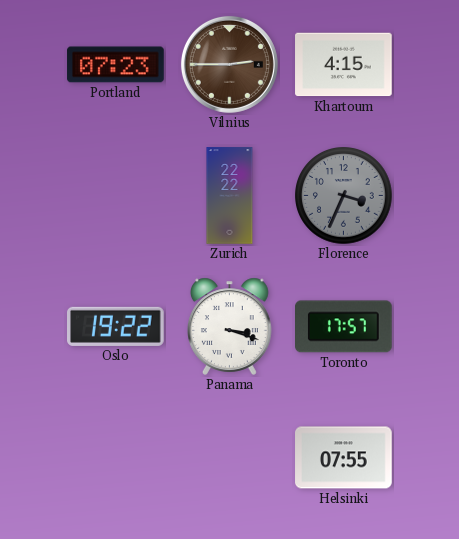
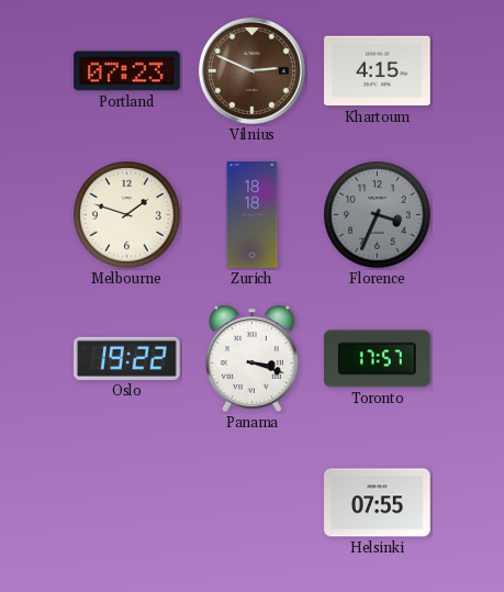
Vilnius: 2:45 -> 2:49 (251, 70)
Melbourne: none -> 1:48 (127, 215)
Zurich: 22:22 -> 18:18 (253, 215)
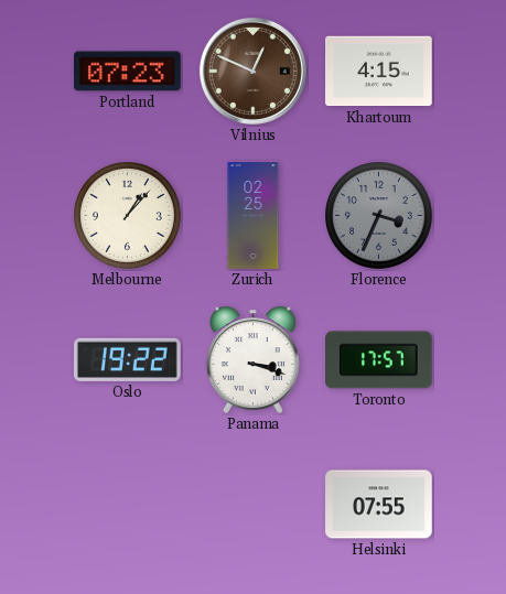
Vilnius: 2:49 -> 12:49 (252, 71)
Melbourne: 1:48 -> 1:07 (128, 216)
Zurich: 18:18 -> 02:25 (254, 216)
